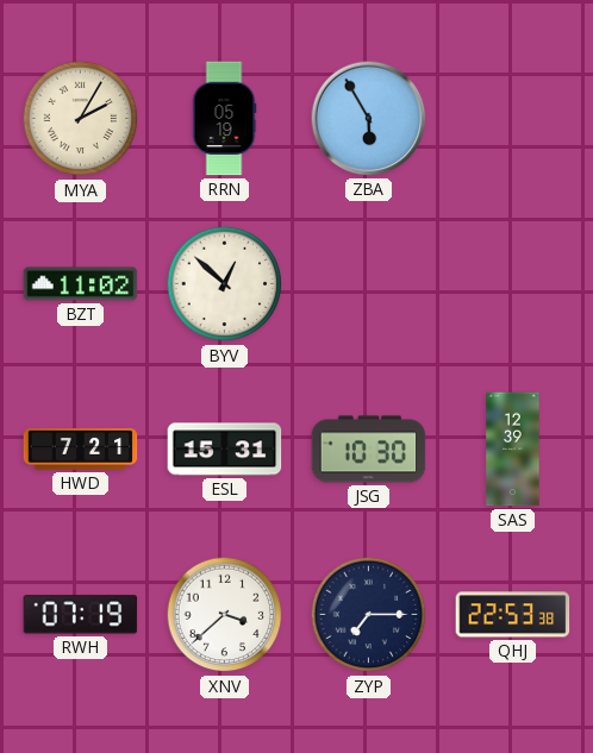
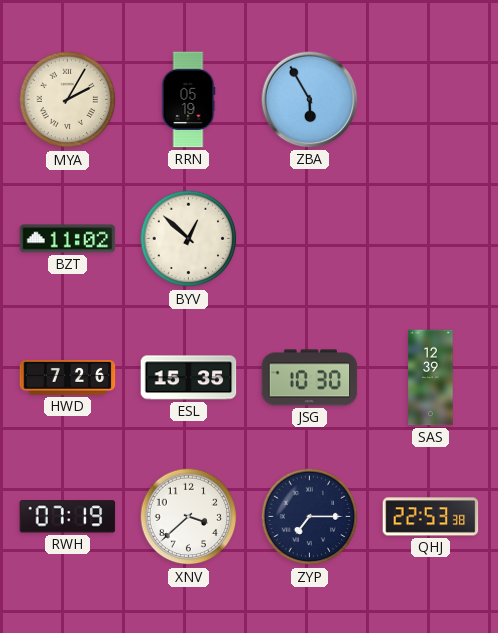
HWD: 7:21 -> 7:26 (68, 378)
ESL: 15:31 -> 15:35 (189, 378)
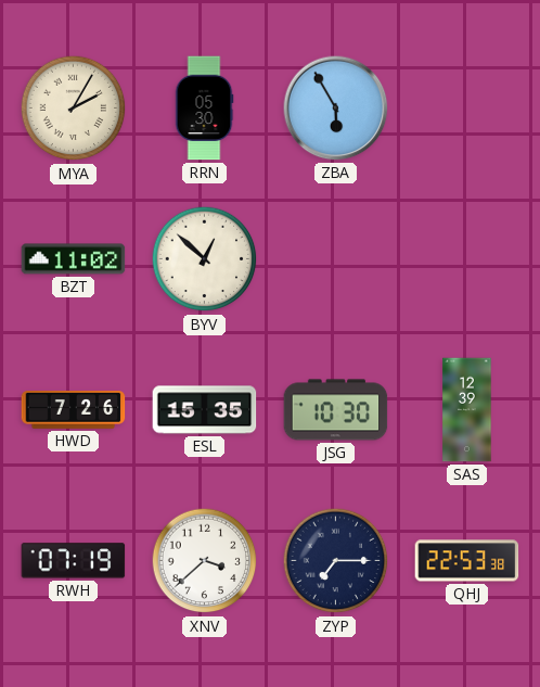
RRN: 05:19 -> 05:30 (204, 109)
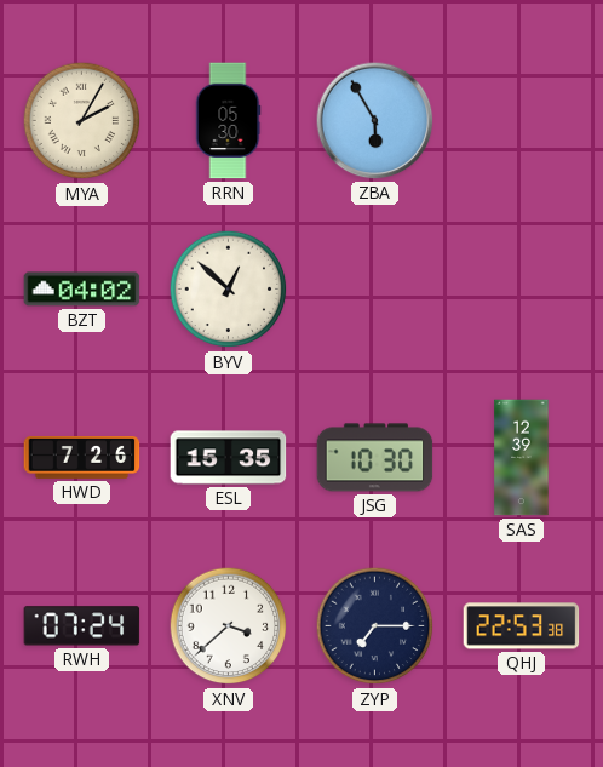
BZT: 11:02 -> 04:02 (82, 290)
RWH: 07:19 -> 07:24 (82, 626)
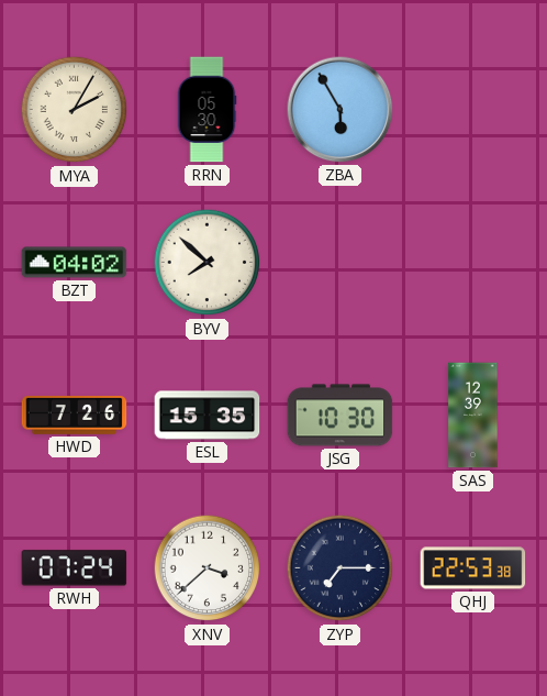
BYV: 12:52 -> 7:52 (208, 263)
